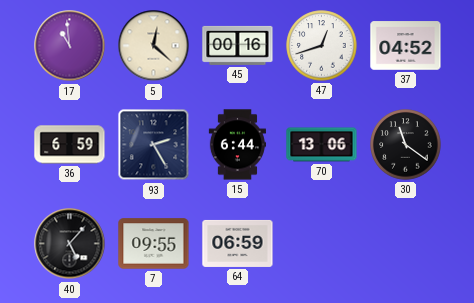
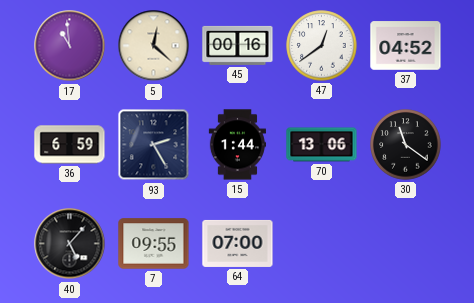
47: 12:42 -> 12:39 (322, 46)
15: 6:44 -> 1:44 (237, 145)
64: 06:59 -> 07:00 (238, 243)
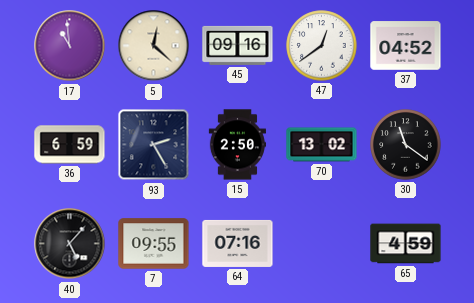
45: 00:16 -> 09:16 (238, 45)
15: 1:44 -> 2:50 (237, 145)
70: 13:06 -> 13:02 (322, 145)
64: 07:00 -> 07:16 (238, 243)
65: none -> 4:59 (406, 244)
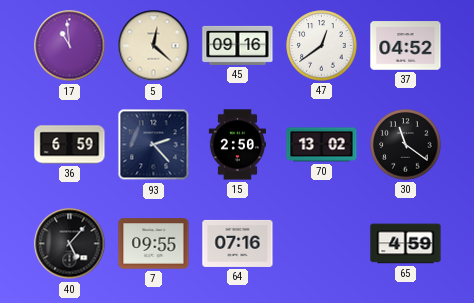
93: 2:25 -> 2:23 (154, 145)
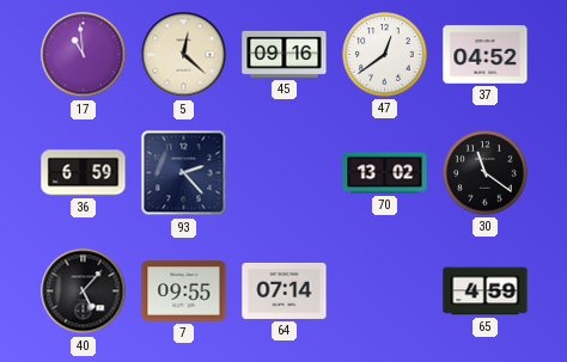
15: 2:50 -> none (237, 145)
64: 07:16 -> 07:14 (285, 290)
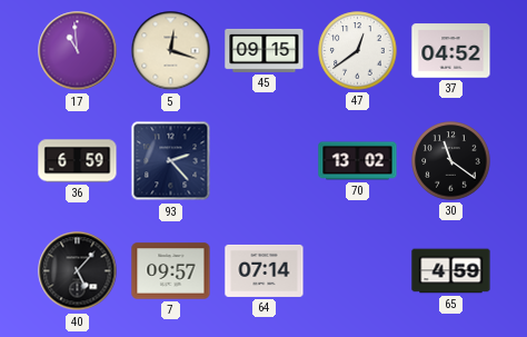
5: 12:22 -> 12:18 (171, 51)
45: 09:16 -> 09:15 (265, 50)
7: 09:55 -> 09:57 (171, 271)
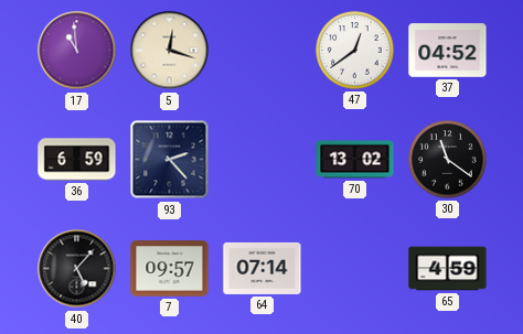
45: 09:15 -> none (265, 50)
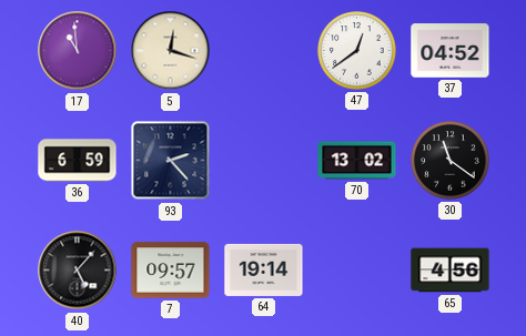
64: 07:14 -> 19:14 (264, 269)
65: 4:59 -> 4:56 (451, 271)
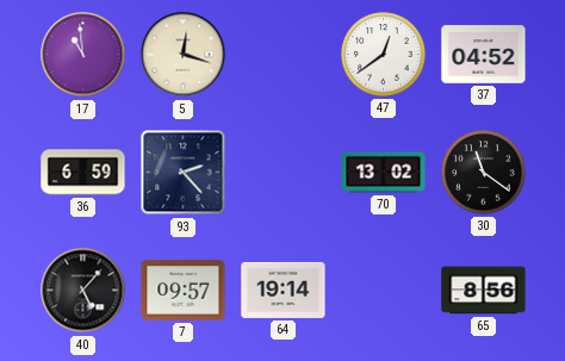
65: 4:56 -> 8:56 (484, 291)
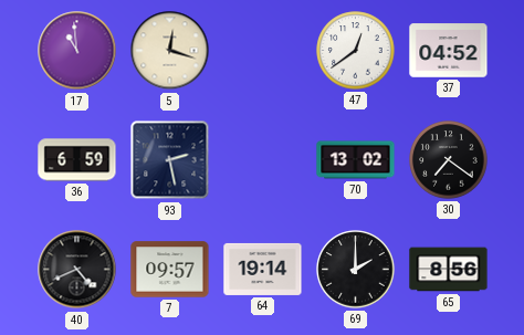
93: 2:23 -> 2:28 (170, 160)
30: 11:21 -> 7:21 (449, 160)
40: 5:07 -> 4:41 (77, 270)
69: none -> 2:00 (356, 270)
